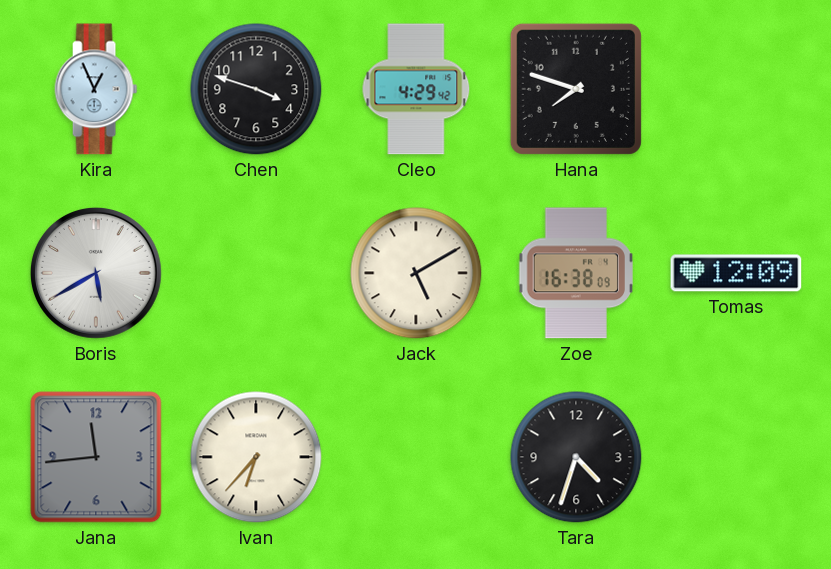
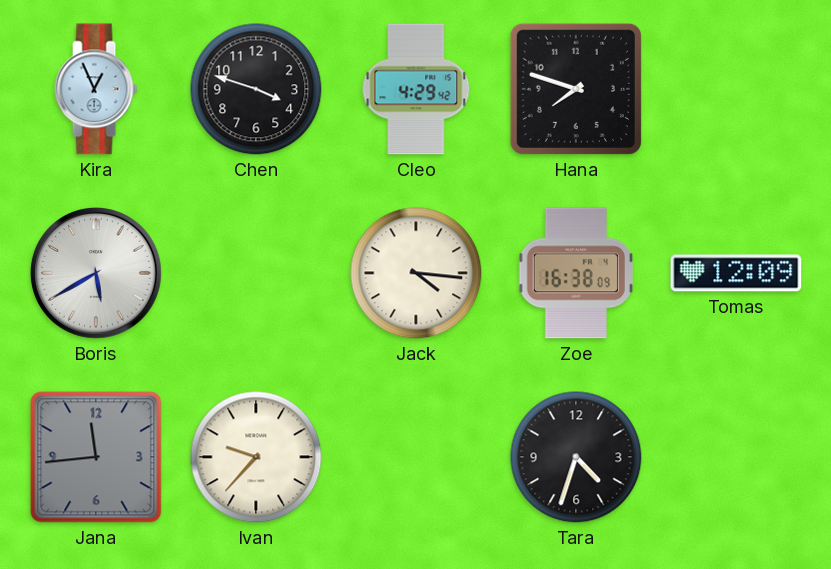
Jack: 5:10 -> 4:16 (416, 273)
Ivan: 6:37 -> 9:37 (256, 457)
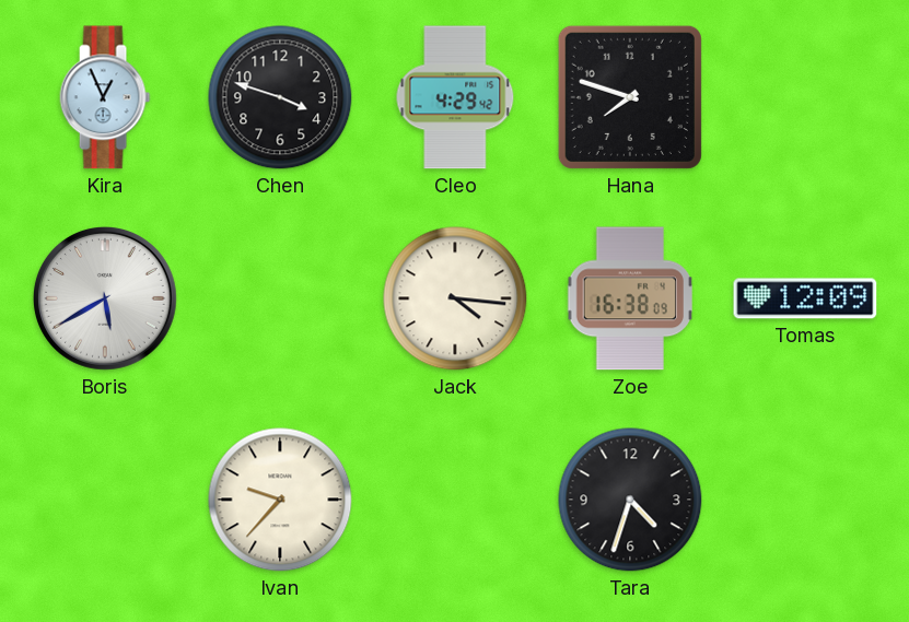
Jana: 11:44 -> none (96, 457)
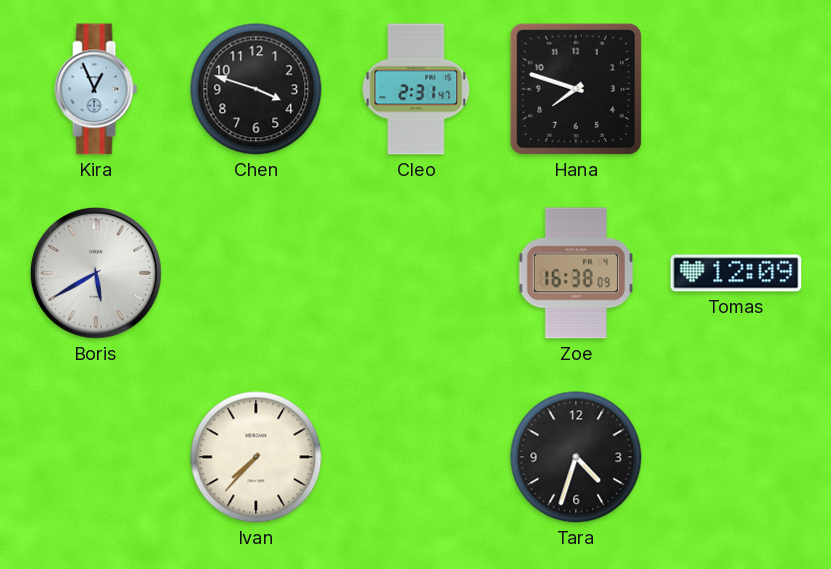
Cleo: 4:29 -> 2:31 (416, 89)
Jack: 4:16 -> none (455, 298)
Ivan: 9:37 -> 7:37 (256, 457)
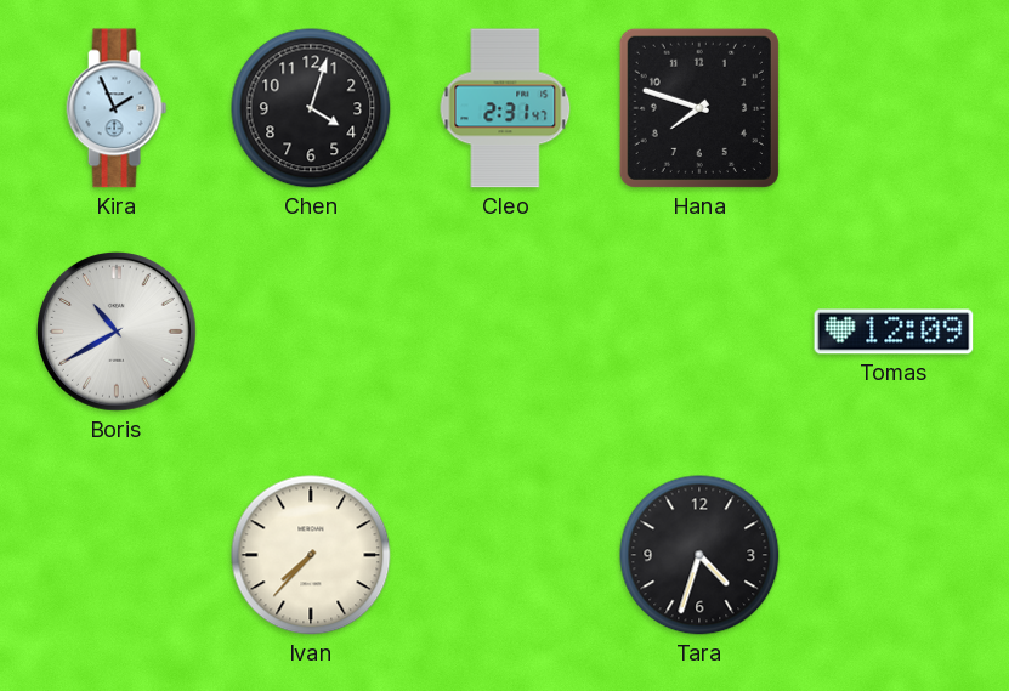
Kira: 12:56 -> 1:56 (117, 108)
Chen: 3:48 -> 4:03 (311, 108)
Boris: 5:40 -> 10:40 (117, 332)
Zoe: 16:38 -> none (575, 273)
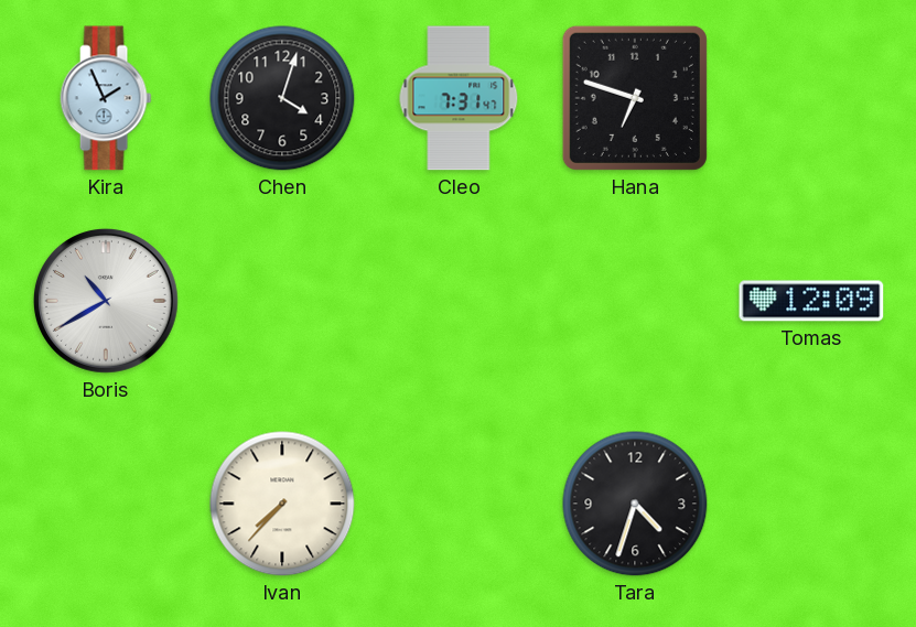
Cleo: 2:31 -> 7:31 (459, 98)
Hana: 7:48 -> 6:48 (635, 98)
